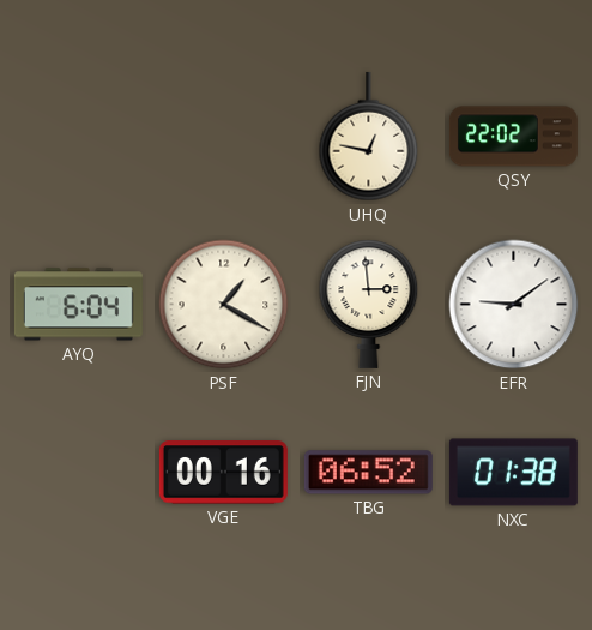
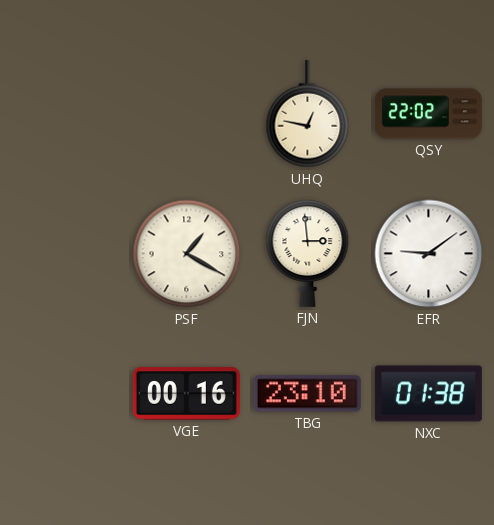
AYQ: 6:04 -> none (78, 305)
TBG: 06:52 -> 23:10 (307, 394)
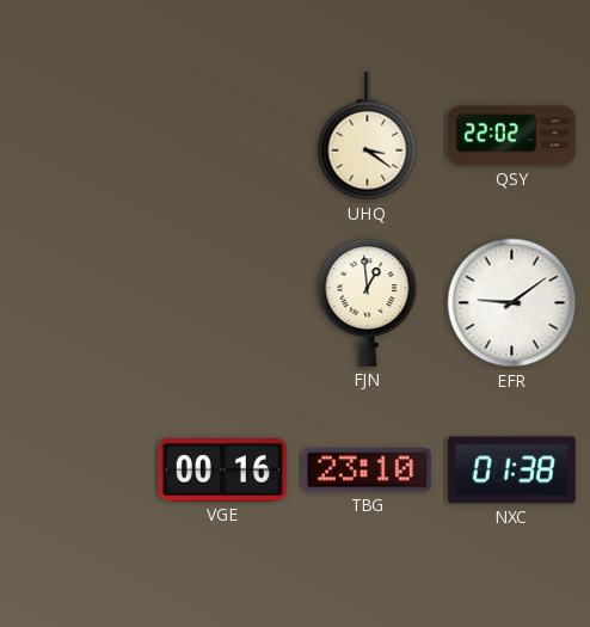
UHQ: 12:47 -> 3:21 (368, 136)
PSF: 1:20 -> none (187, 254)
FJN: 2:59 -> 12:59 (368, 302)
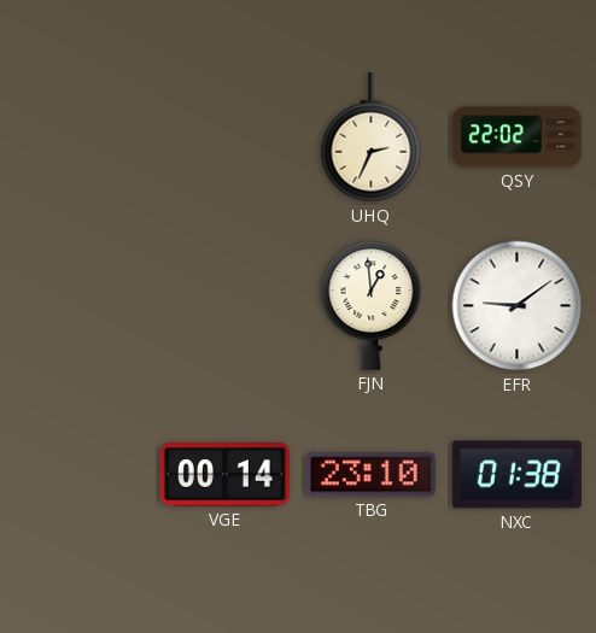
UHQ: 3:21 -> 2:34 (372, 137)
VGE: 00:16 -> 00:14 (224, 475)
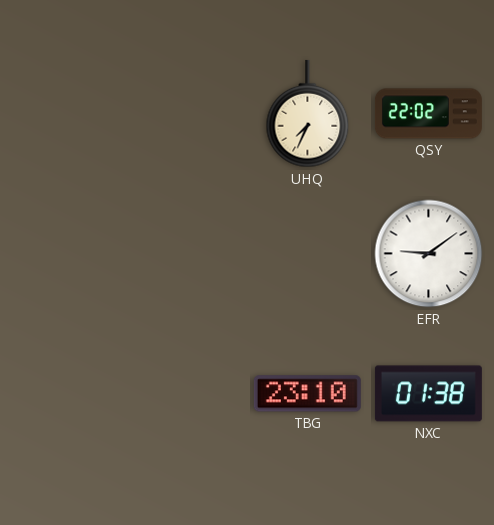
UHQ: 2:34 -> 7:34 (308, 114)
FJN: 12:59 -> none (372, 305)
VGE: 00:14 -> none (224, 475)
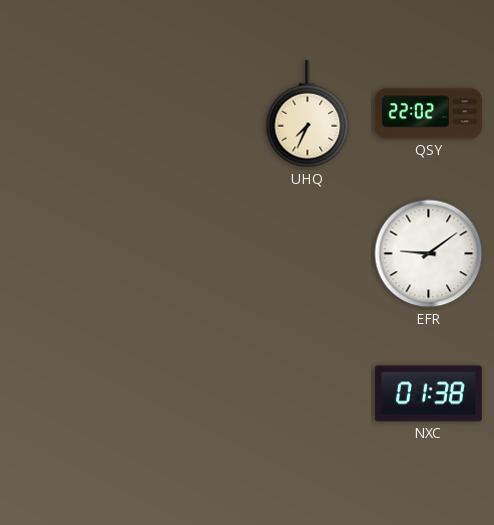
TBG: 23:10 -> none (307, 394)
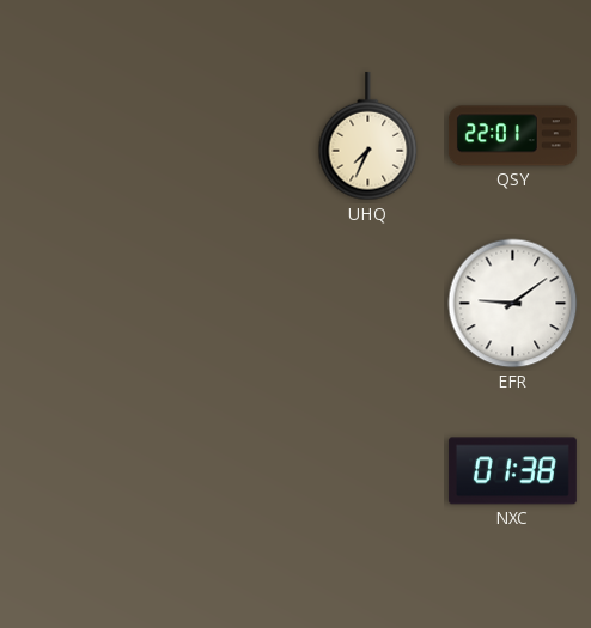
QSY: 22:02 -> 22:01 (512, 136)
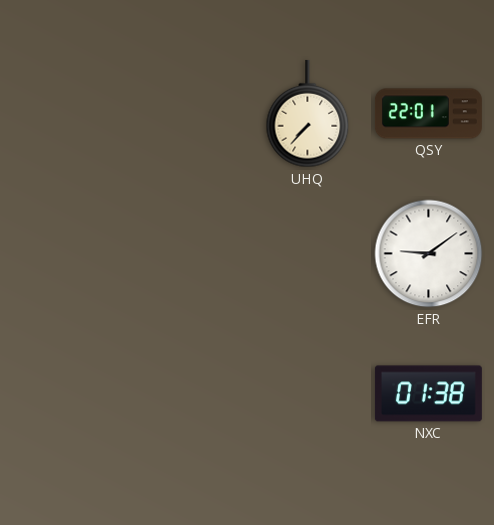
UHQ: 7:34 -> 7:37 (308, 114)
